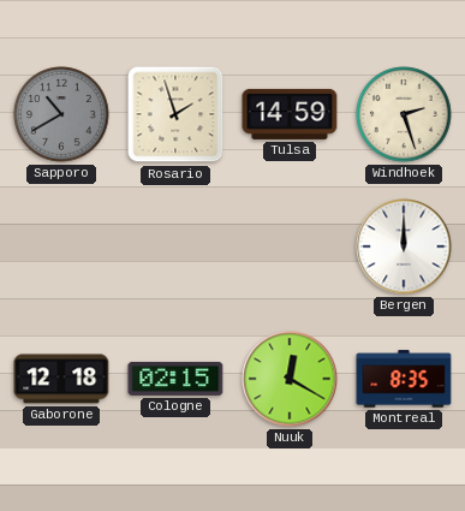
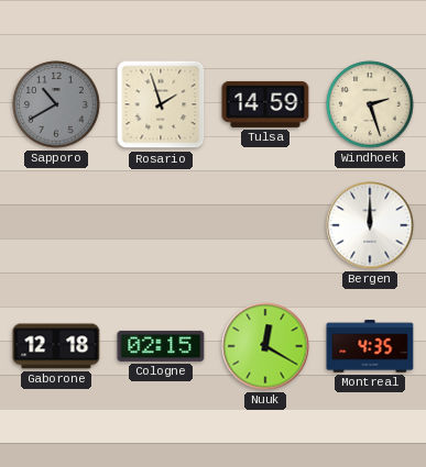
Montreal: 8:35 -> 4:35 (370, 346)
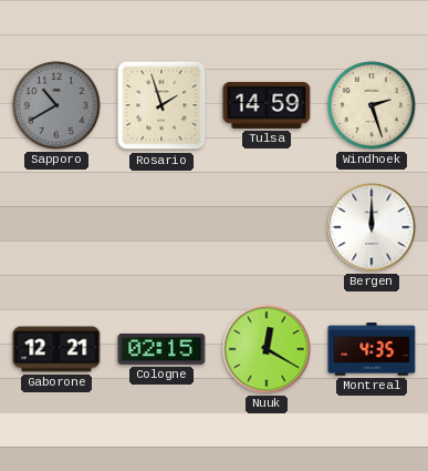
Gaborone: 12:18 -> 12:21 (56, 349)
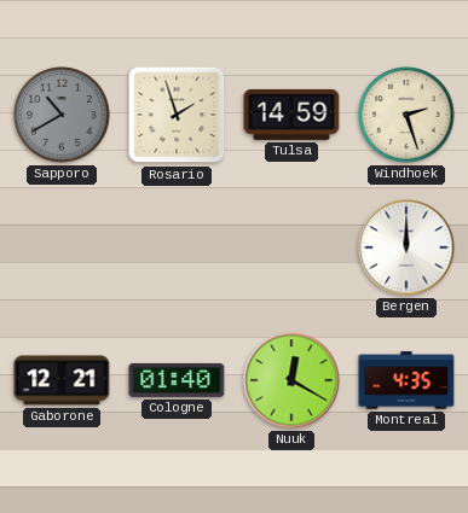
Cologne: 02:15 -> 01:40 (177, 380)
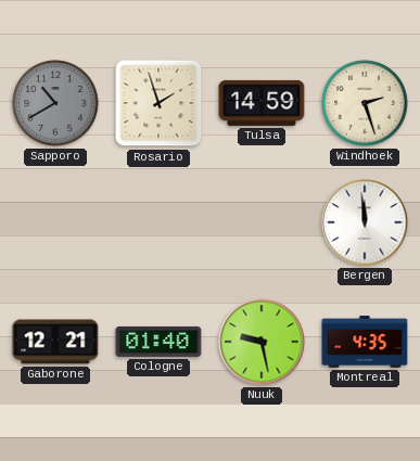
Bergen: 12:00 -> 11:59 (365, 222)
Nuuk: 12:20 -> 9:28 (262, 342)
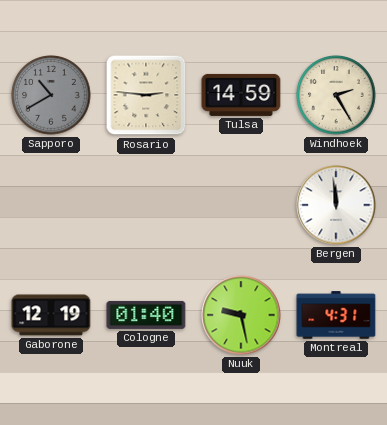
Rosario: 1:57 -> 2:46 (146, 95)
Windhoek: 2:27 -> 2:25 (336, 95)
Gaborone: 12:21 -> 12:19 (51, 315)
Montreal: 4:35 -> 4:31 (336, 315)
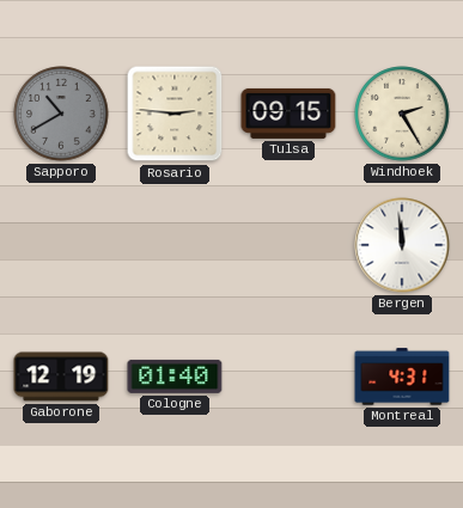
Tulsa: 14:59 -> 09:15 (288, 114)
Nuuk: 9:28 -> none (241, 315)
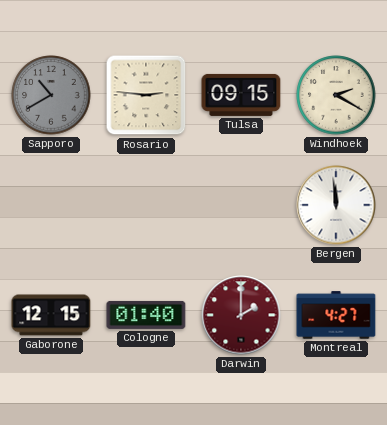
Windhoek: 2:25 -> 2:20 (336, 95)
Gaborone: 12:19 -> 12:15 (51, 315)
Darwin: none -> 2:00 (241, 315)
Montreal: 4:31 -> 4:27 (336, 315)
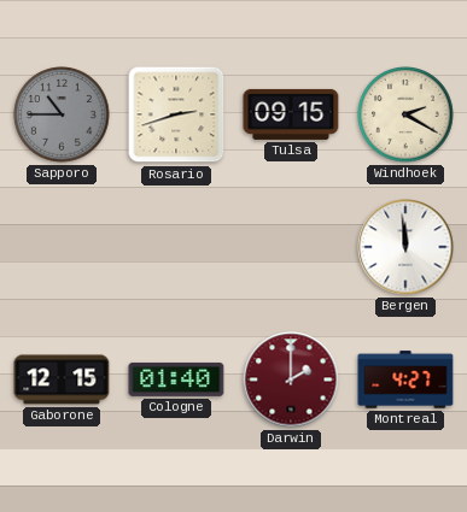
Sapporo: 10:40 -> 10:45 (62, 114)
Rosario: 2:46 -> 2:42 (176, 114)
